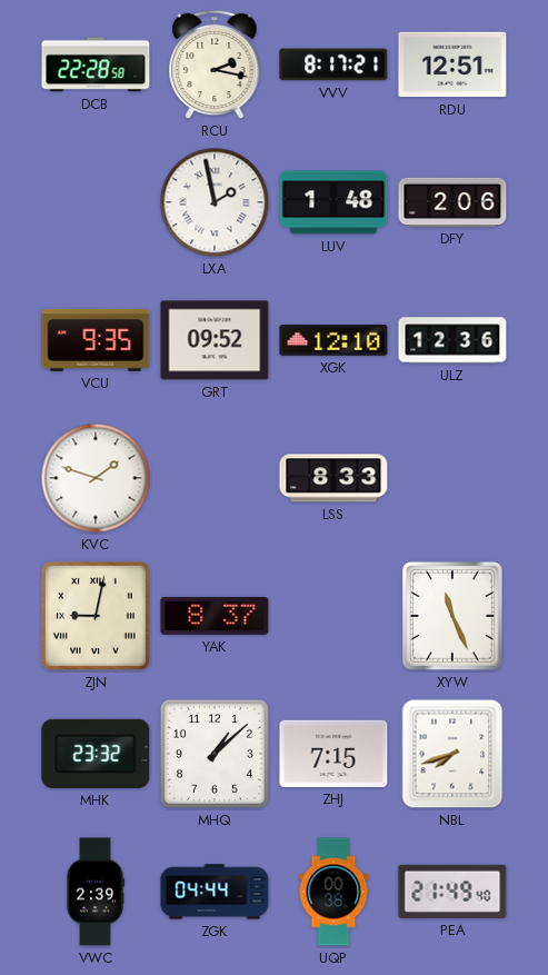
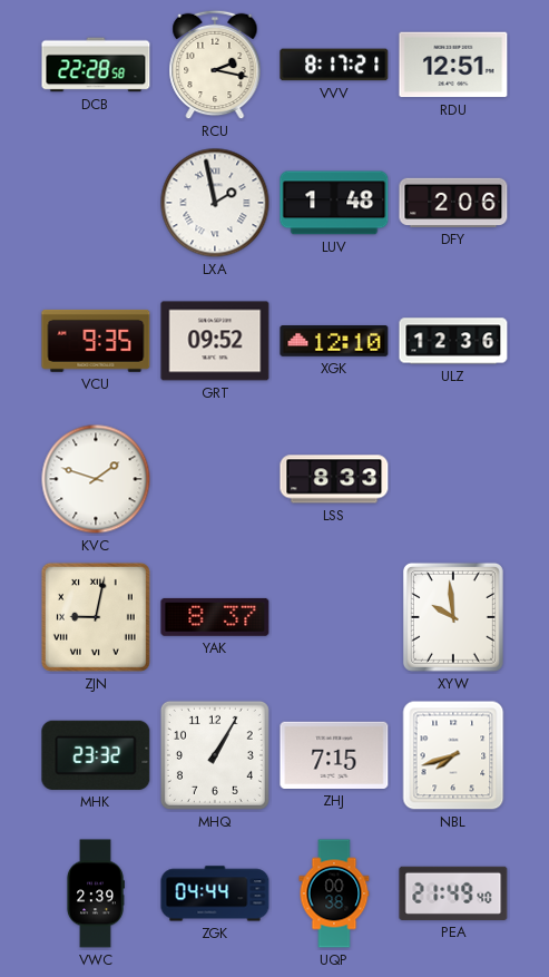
XYW: 11:26 -> 9:59 (453, 617)
MHQ: 1:08 -> 1:05 (215, 755)
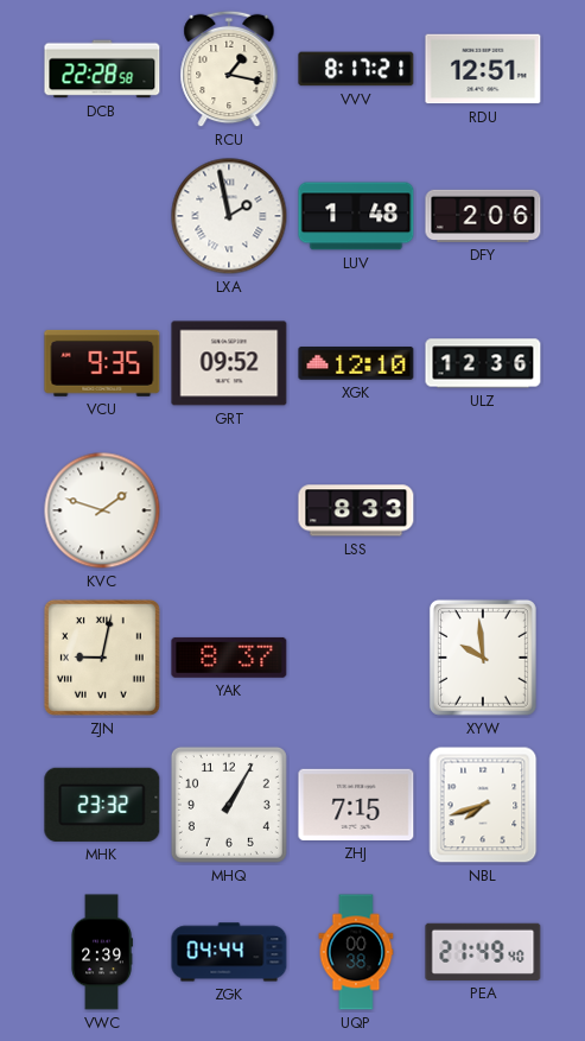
RCU: 2:17 -> 1:17 (229, 69)
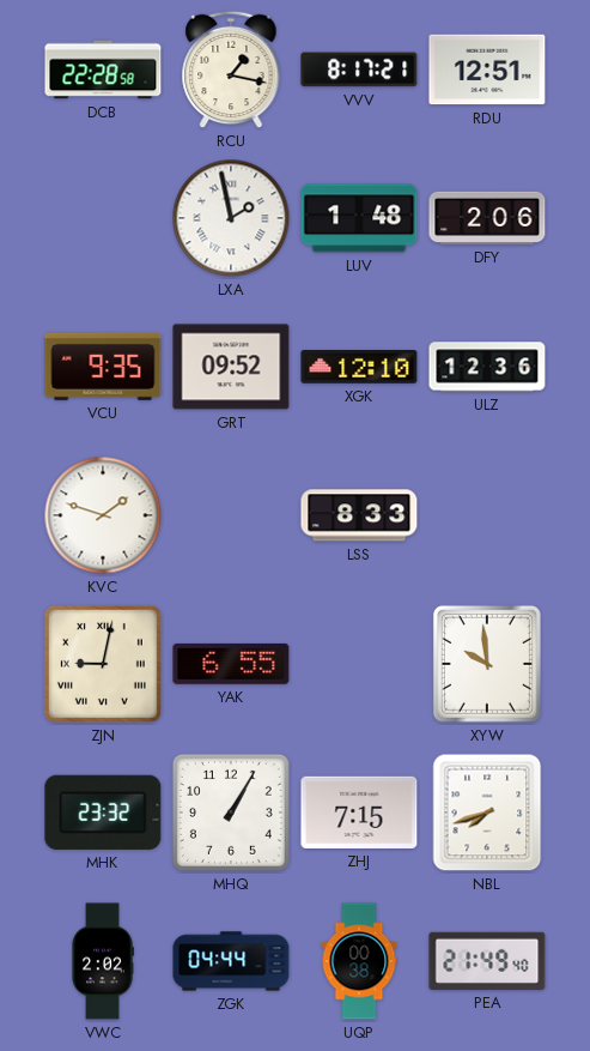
YAK: 8:37 -> 6:55 (231, 664)
VWC: 2:39 -> 2:02 (103, 961)
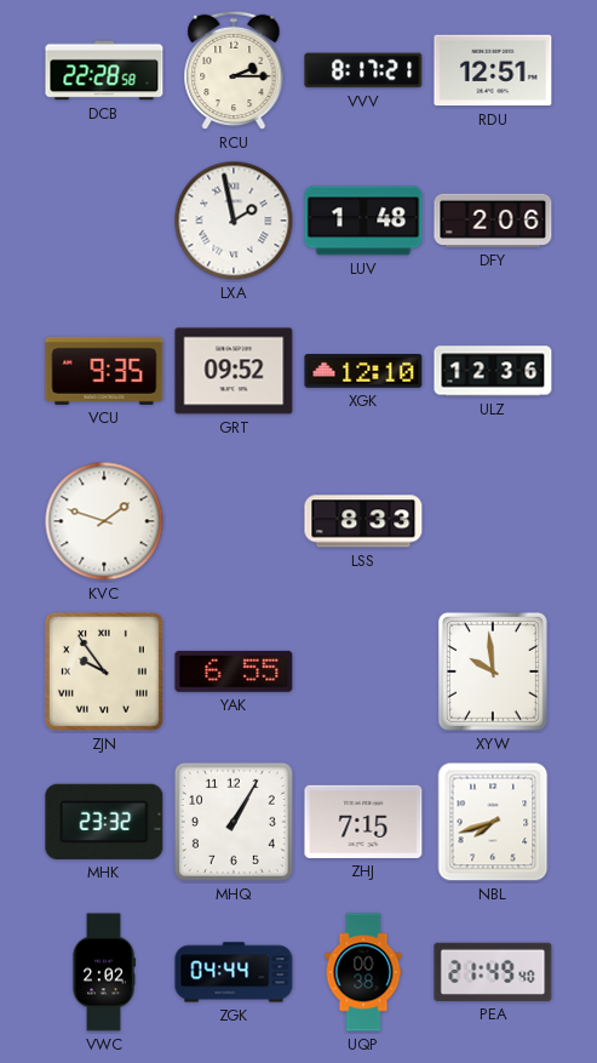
RCU: 1:17 -> 2:15 (234, 70)
ZJN: 9:02 -> 9:54 (104, 671)
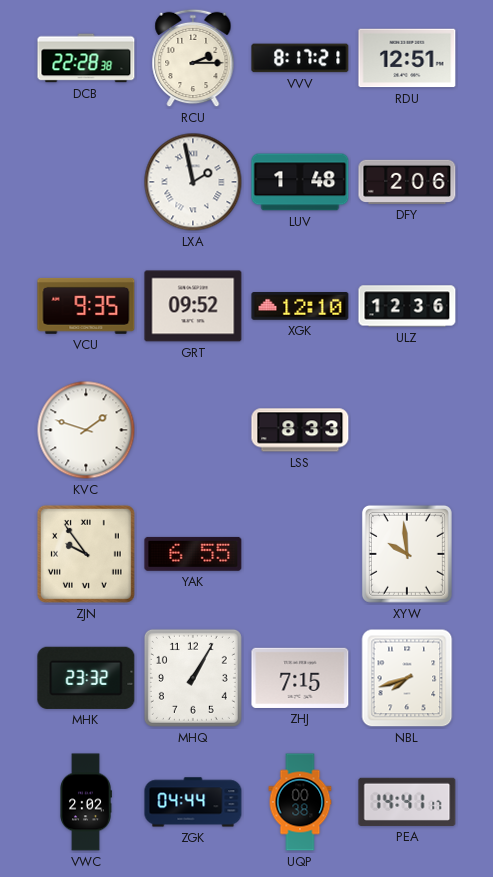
DCB: 22:28:58 -> 22:28:38 (86, 58)
PEA: 21:49 -> 14:41 (407, 802)
